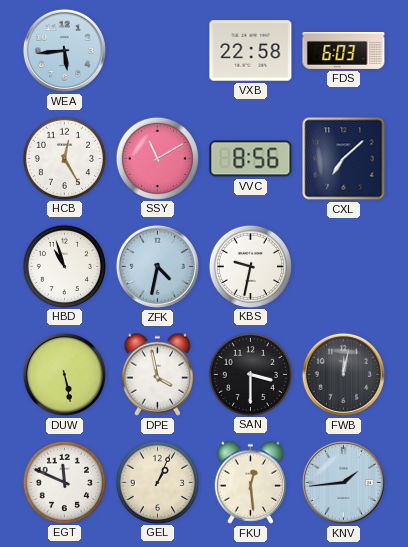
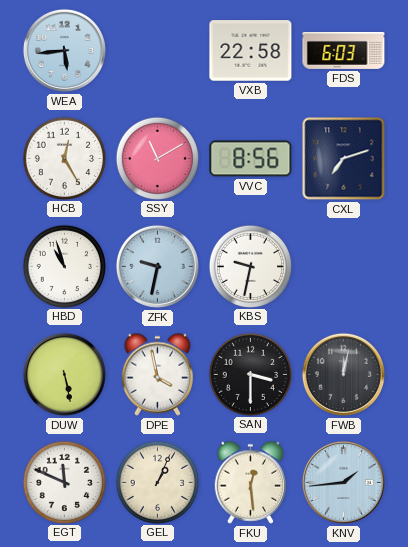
CXL: 7:08 -> 7:12 (344, 159)
ZFK: 4:32 -> 9:32 (157, 266)
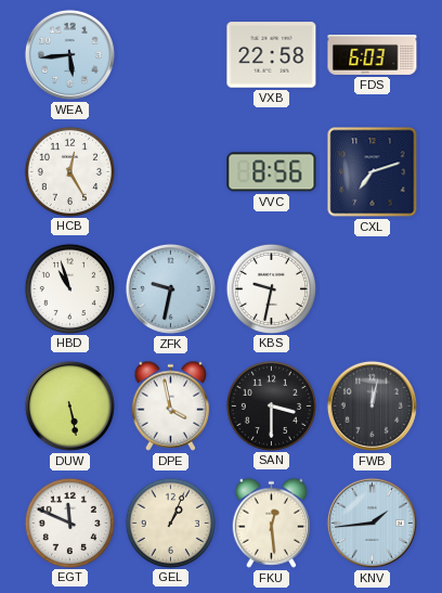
SSY: 11:10 -> none (157, 158)
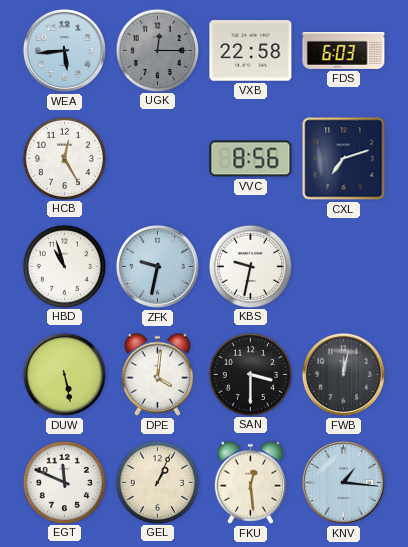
UGK: none -> 12:15 (157, 50)
DPE: 3:58 -> 4:01 (158, 374)
KNV: 1:44 -> 1:16 (343, 482)
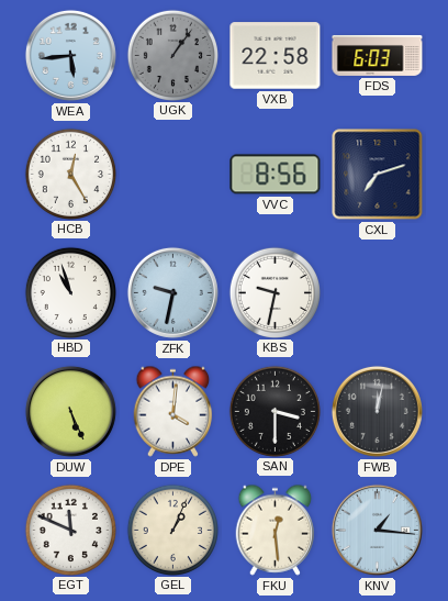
UGK: 12:15 -> 1:06 (172, 55)
DUW: 5:28 -> 5:26 (70, 411)
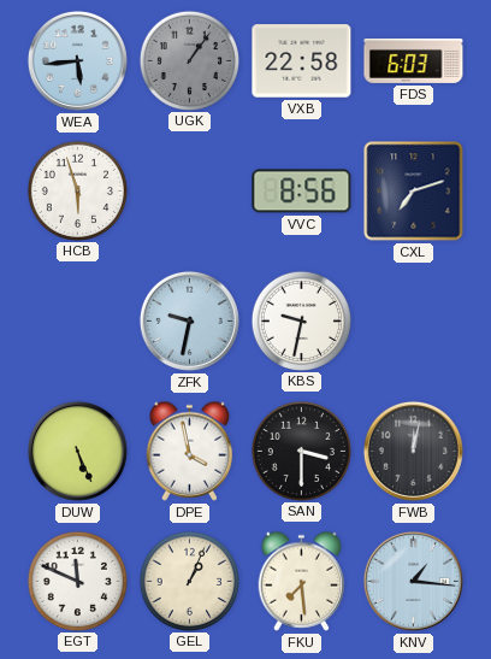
HCB: 12:25 -> 5:57 (77, 190)
HBD: 10:57 -> none (70, 292)
DPE: 4:01 -> 3:58 (190, 451)
FKU: 12:29 -> 7:29 (302, 581)
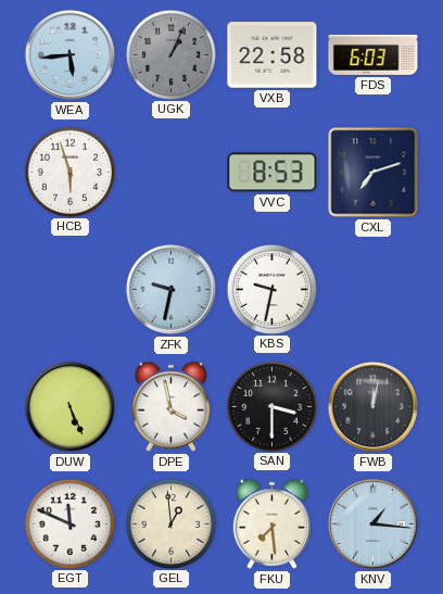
UGK: 1:06 -> 1:04 (170, 54)
VVC: 8:56 -> 8:53 (273, 173)
GEL: 1:04 -> 12:59 (170, 523)
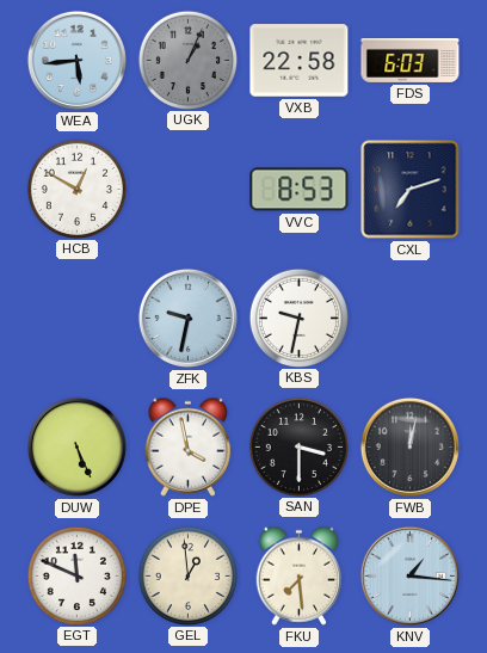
HCB: 5:57 -> 12:50 (76, 189)
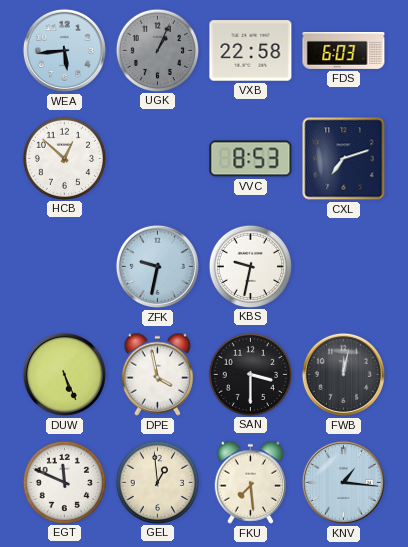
HCB: 12:50 -> 12:52 (64, 158)
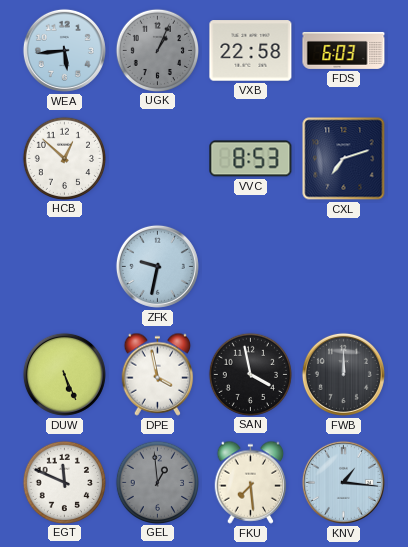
KBS: 9:32 -> none (250, 266)
SAN: 3:30 -> 3:58 (250, 374)
FWB: 12:02 -> 12:00 (343, 374)
GEL dial: cream -> grey (157, 482)
